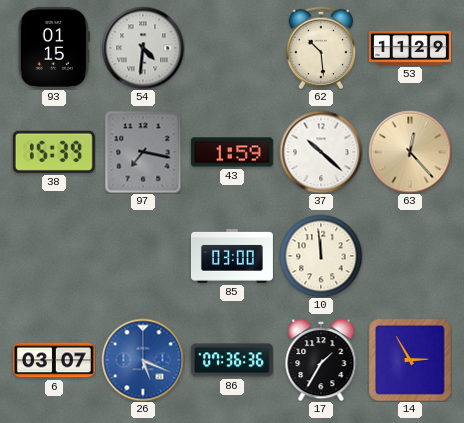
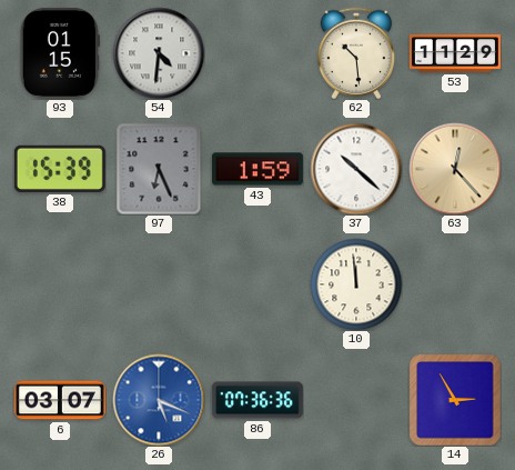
97: 7:17 -> 6:26 (159, 169)
85: 03:00 -> none (232, 256)
17: 1:35 -> none (321, 360)
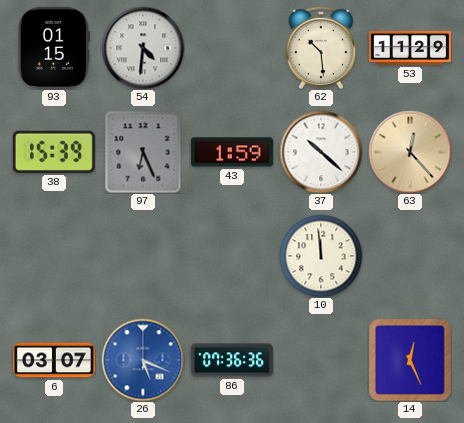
14: 2:55 -> 12:26 (410, 360)
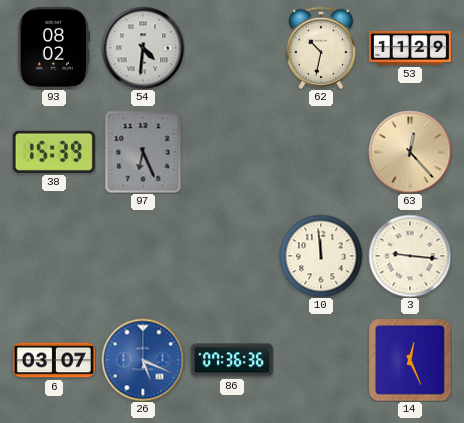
93: 01:15 -> 08:02 (54, 48)
62: 10:29 -> 10:32 (321, 47)
43: 1:59 -> none (232, 152)
37: 10:22 -> none (321, 152)
3: none -> 9:16 (410, 256)
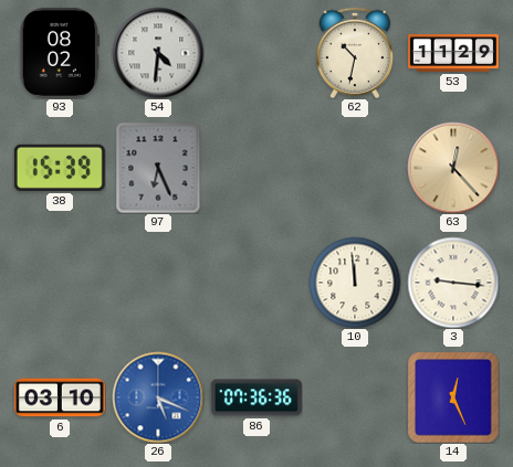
6: 03:07 -> 03:10 (60, 397)
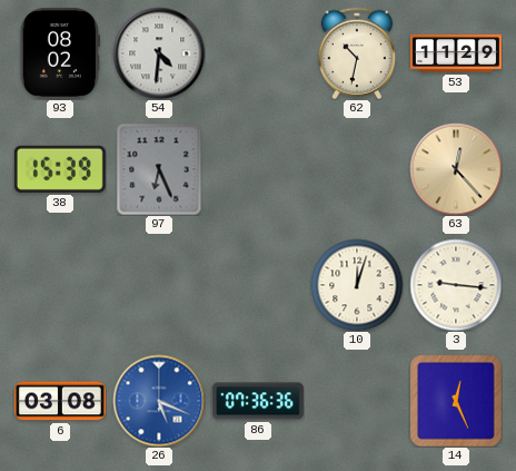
10: 11:59 -> 12:03 (357, 285)
6: 03:10 -> 03:08 (60, 401)
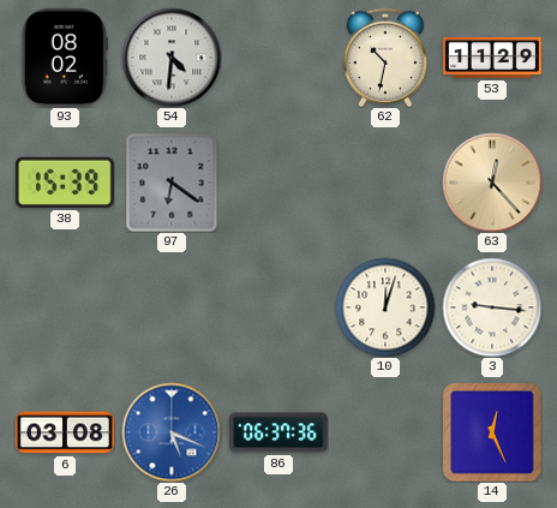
97: 6:26 -> 6:21 (172, 183)
86: 07:36 -> 06:37 (278, 432)
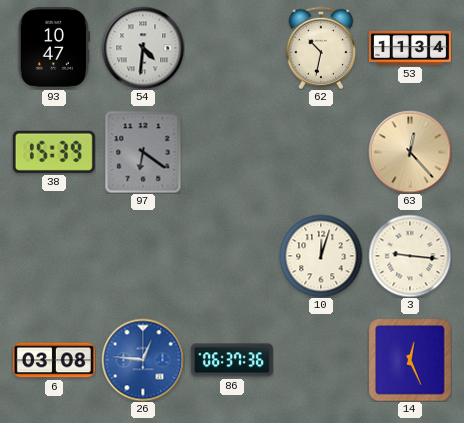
93: 08:02 -> 10:47 (54, 48)
53: 11:29 -> 11:34 (410, 48)
26: 5:19 -> 12:46 (143, 360)
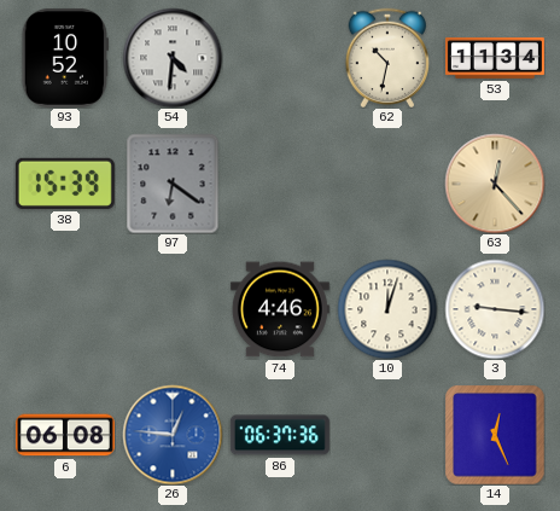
93: 10:47 -> 10:52 (65, 58)
74: none -> 4:46 (280, 309)
6: 03:08 -> 06:08 (65, 435)
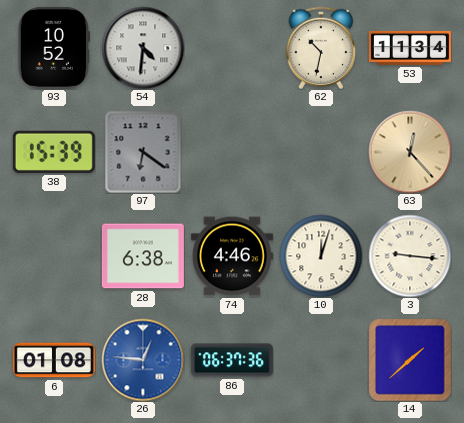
28: none -> 6:38 (143, 256)
6: 06:08 -> 01:08 (54, 360)
14: 12:26 -> 1:38 (410, 360)
